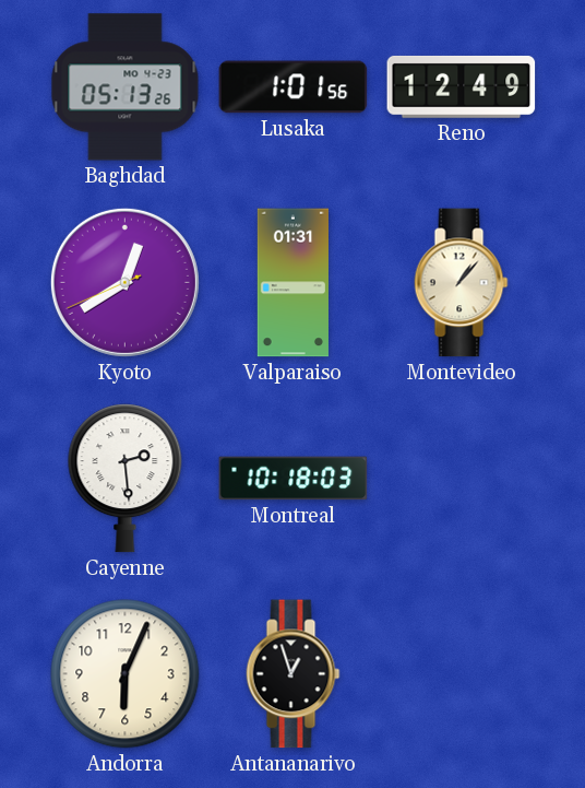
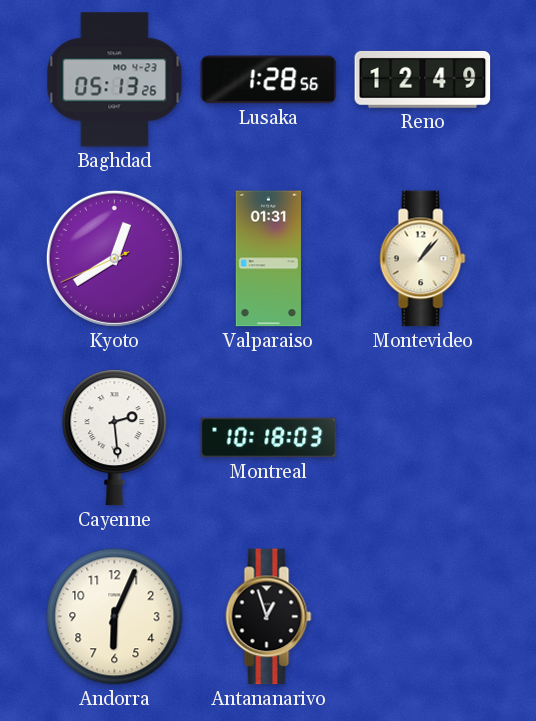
Lusaka: 1:01 -> 1:28 (269, 80)
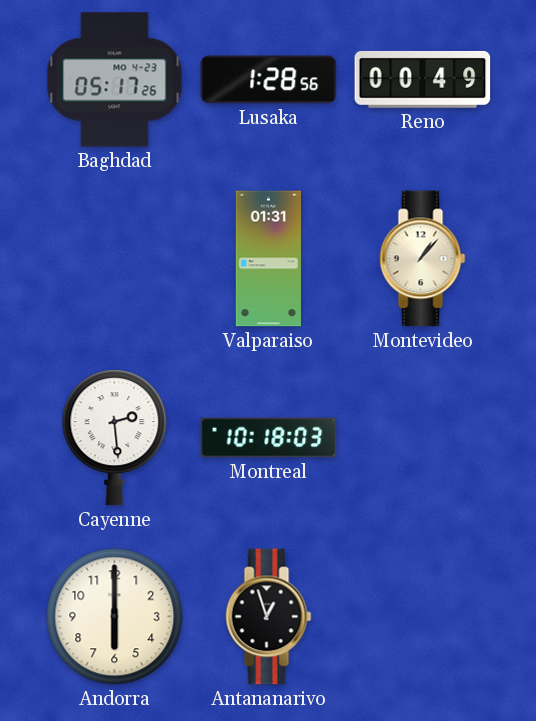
Baghdad: 05:13 -> 05:17 (115, 80)
Reno: 12:49 -> 00:49 (423, 79)
Kyoto: 12:39 -> none (114, 258)
Andorra: 6:04 -> 6:00 (115, 617)
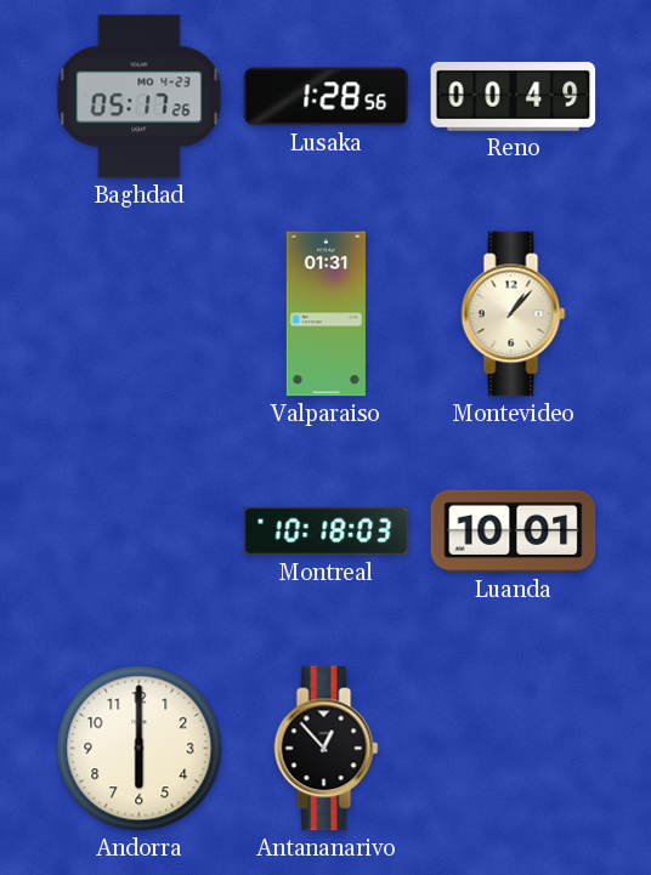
Cayenne: 2:29 -> none (115, 438)
Luanda: none -> 10:01 (514, 532)
Antananarivo: 12:57 -> 12:53 (327, 749)
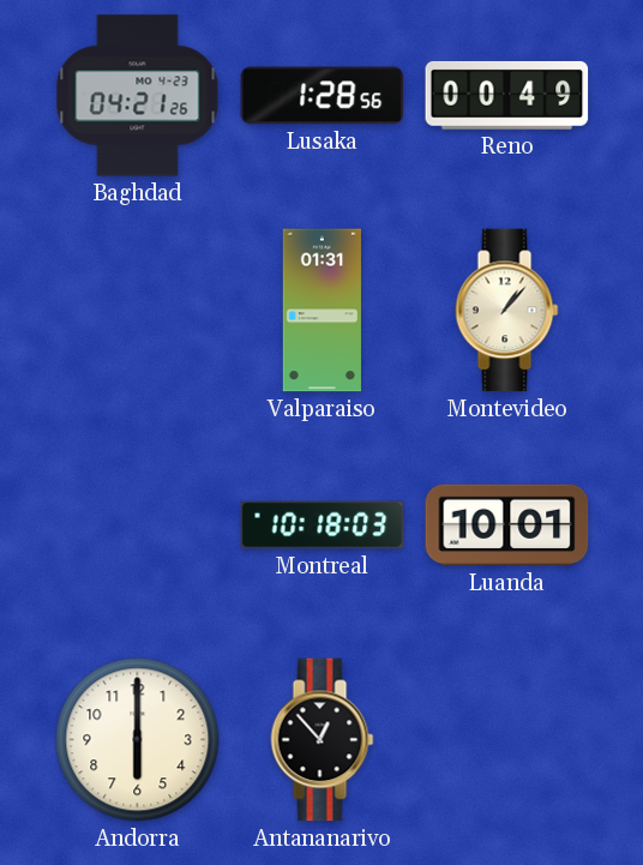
Baghdad: 05:17 -> 04:21 (138, 96)
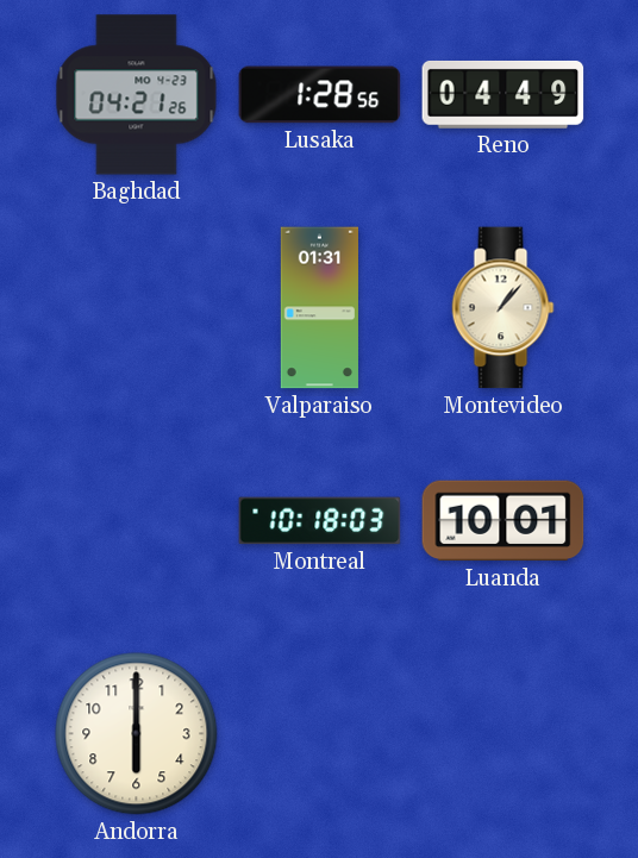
Reno: 00:49 -> 04:49 (503, 94)
Antananarivo: 12:53 -> none (323, 740)
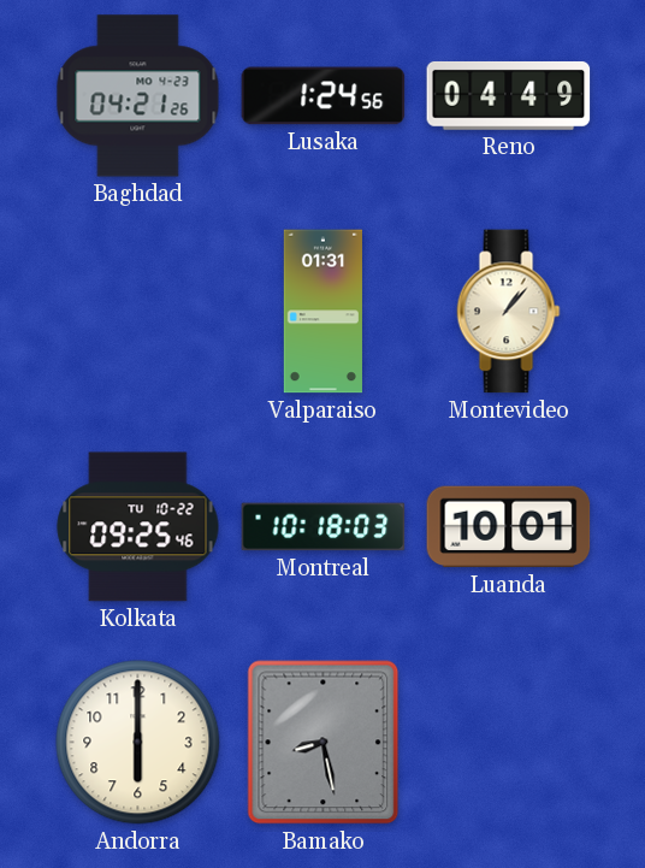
Lusaka: 1:28 -> 1:24 (324, 96)
Kolkata: none -> 09:25 (138, 527)
Bamako: none -> 8:28 (324, 743)
